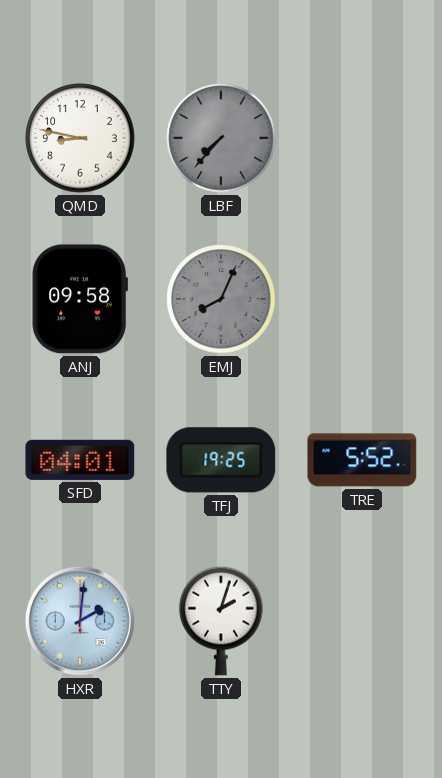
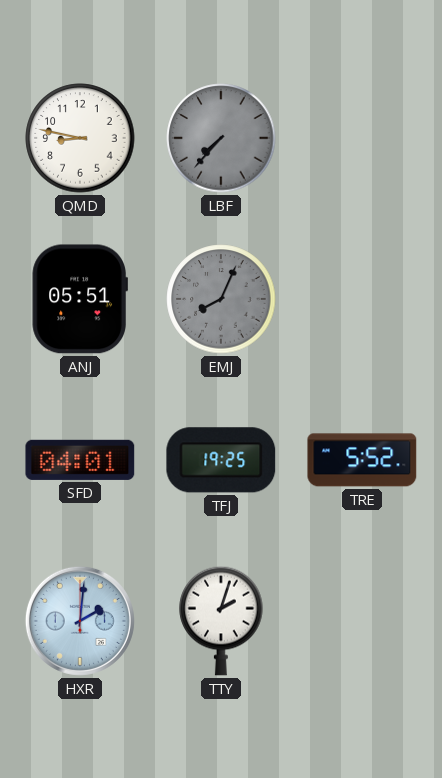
ANJ: 09:58 -> 05:51 (80, 299)
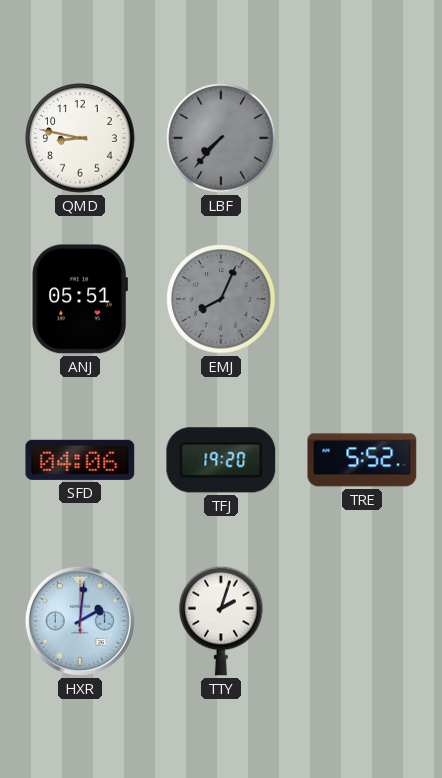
SFD: 04:01 -> 04:06 (80, 460)
TFJ: 19:25 -> 19:20 (221, 460)
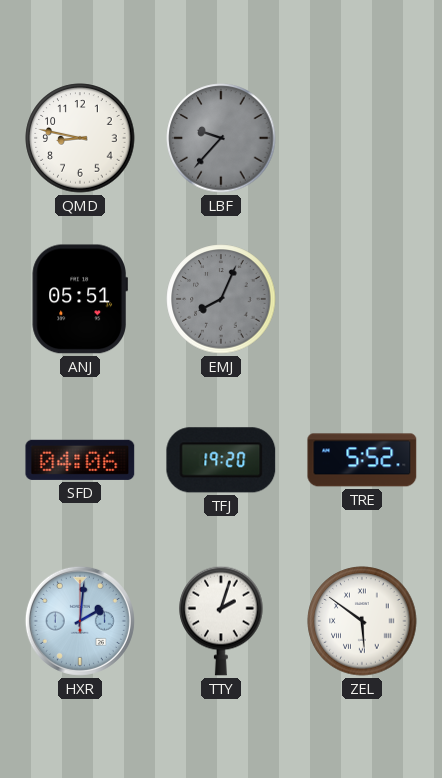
LBF: 7:37 -> 9:37 (221, 138)
ZEL: none -> 5:51 (362, 621)
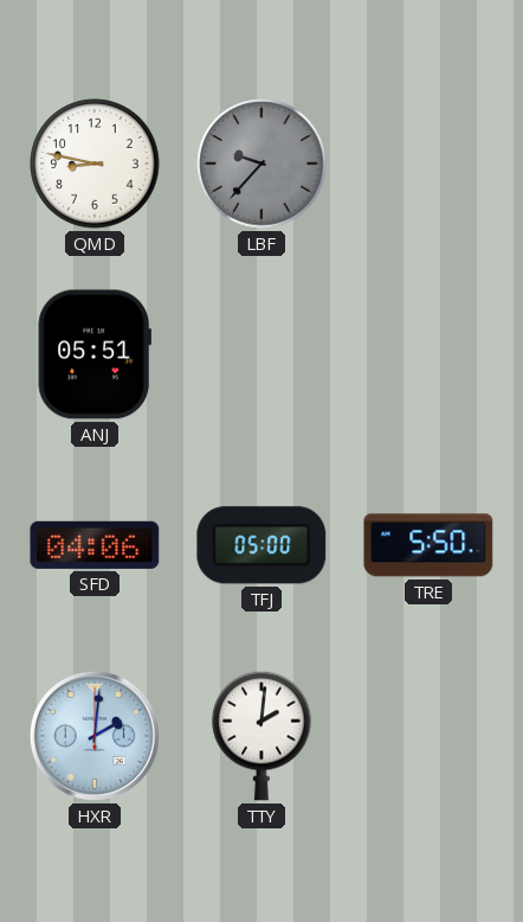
EMJ: 8:04 -> none (221, 299)
TFJ: 19:20 -> 05:00 (261, 545)
TRE: 5:52 -> 5:50 (428, 545)
TTY: 2:03 -> 2:01 (261, 736)
ZEL: 5:51 -> none (362, 621)
